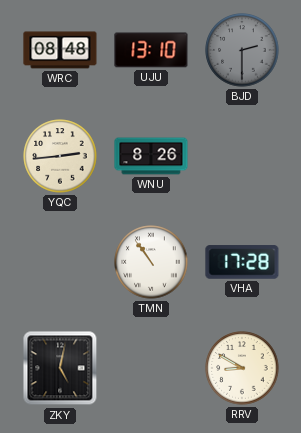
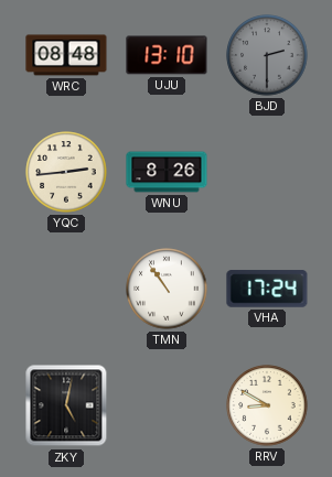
VHA: 17:28 -> 17:24 (267, 289)
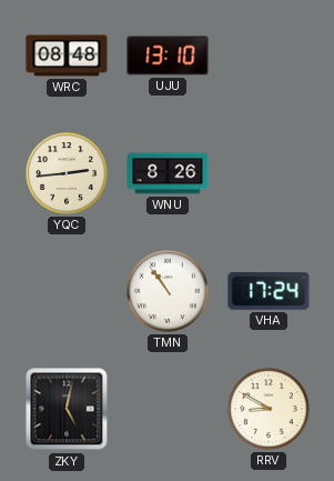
BJD: 2:30 -> none (267, 55)
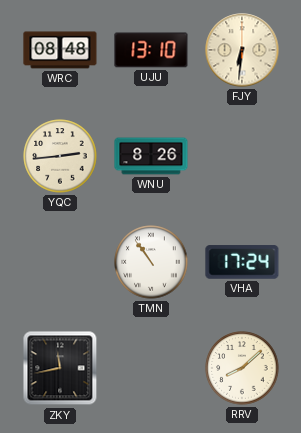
FJY: none -> 6:31 (242, 50)
ZKY: 5:02 -> 11:43 (60, 368)
RRV: 8:50 -> 8:08 (242, 368)
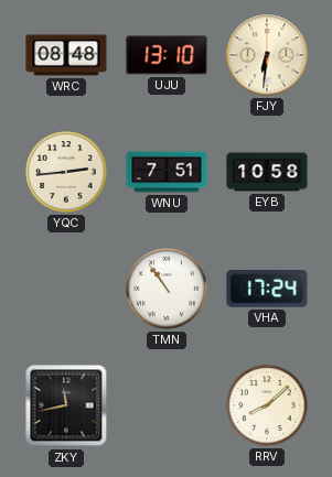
WNU: 8:26 -> 7:51 (167, 172)
EYB: none -> 10:58 (267, 172)
